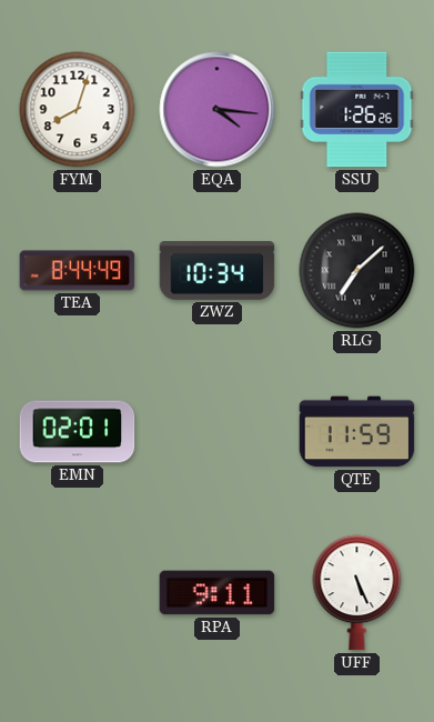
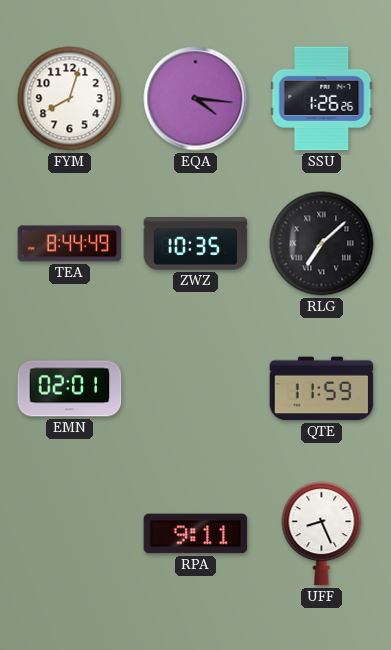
ZWZ: 10:34 -> 10:35 (196, 243)
UFF: 5:26 -> 8:26 (322, 534)
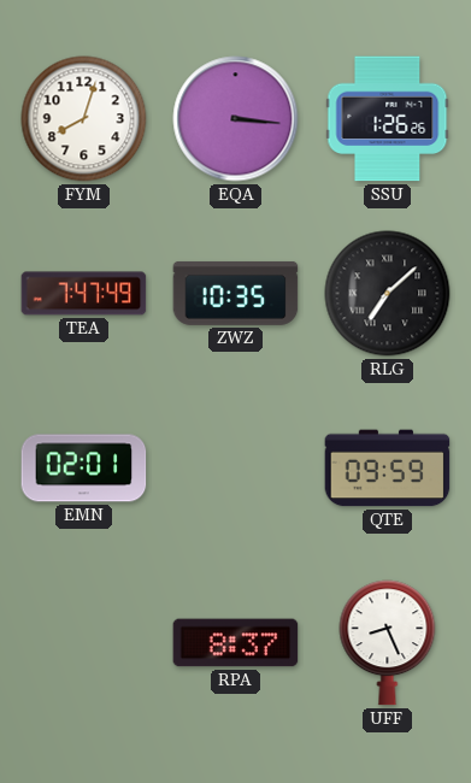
EQA: 4:16 -> 3:16 (236, 119)
TEA: 8:44 -> 7:47 (84, 294)
QTE: 11:59 -> 09:59 (388, 469)
RPA: 9:11 -> 8:37 (236, 643)
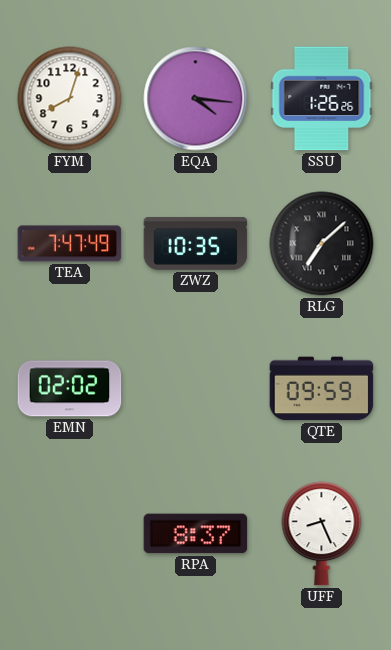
EQA: 3:16 -> 4:16 (196, 99)
EMN: 02:01 -> 02:02 (70, 389)
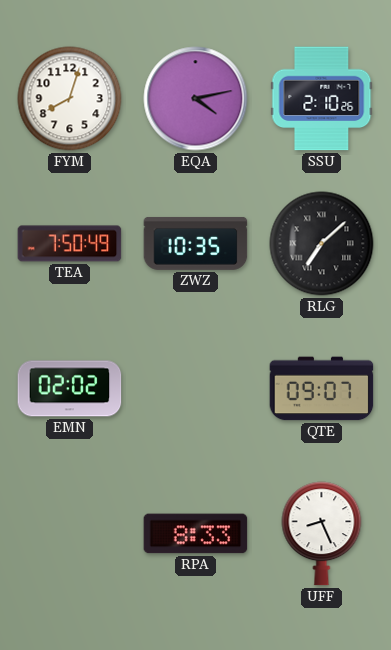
EQA: 4:16 -> 4:13 (196, 99)
SSU: 1:26 -> 2:10 (322, 99)
TEA: 7:47 -> 7:50 (70, 244)
QTE: 09:59 -> 09:07 (322, 389)
RPA: 8:37 -> 8:33 (196, 534)
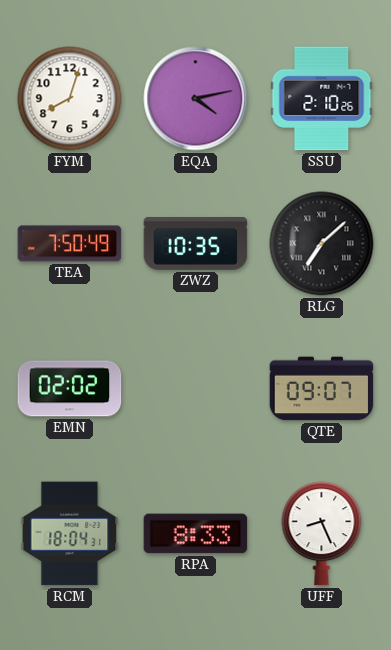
RCM: none -> 18:04 (70, 534)
